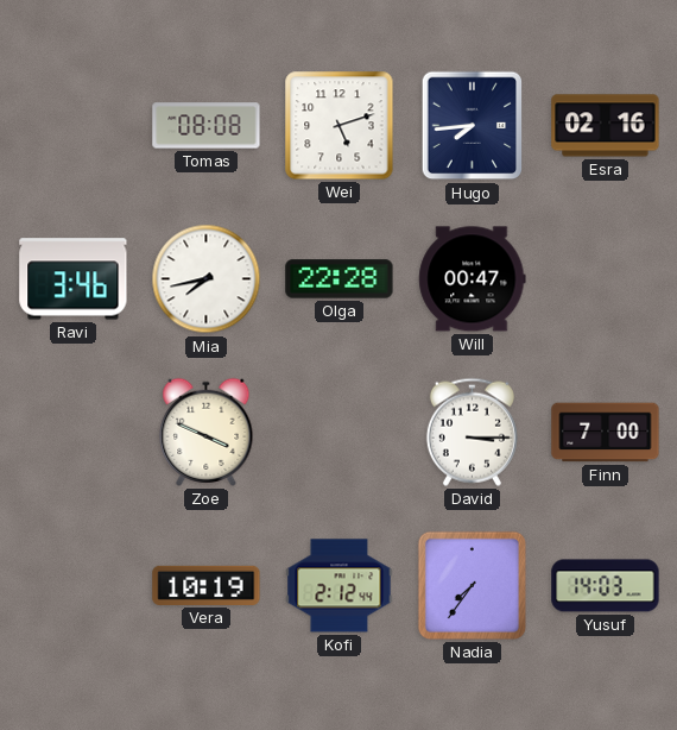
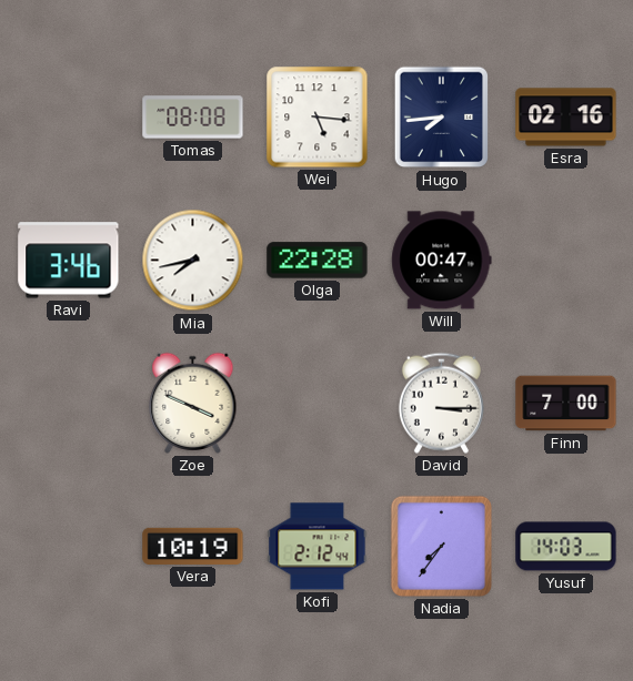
Wei: 5:12 -> 5:16 (318, 118)
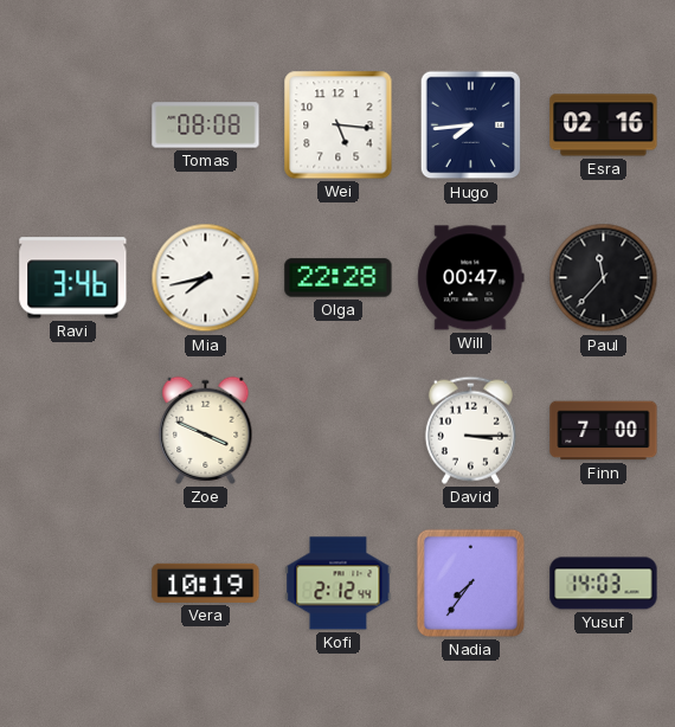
Paul: none -> 11:37 (604, 278)
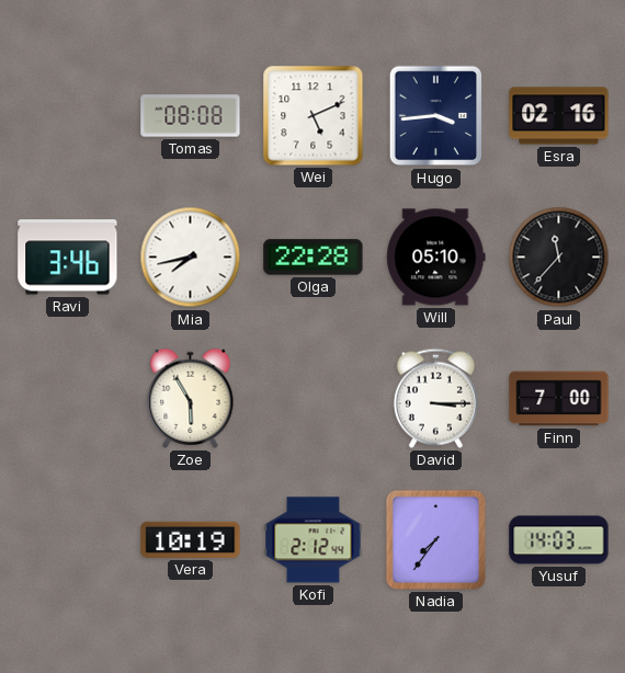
Wei: 5:16 -> 5:11 (314, 116)
Hugo: 7:44 -> 3:44 (436, 116)
Will: 00:47 -> 05:10 (436, 258)
Zoe: 3:49 -> 5:55 (191, 398)
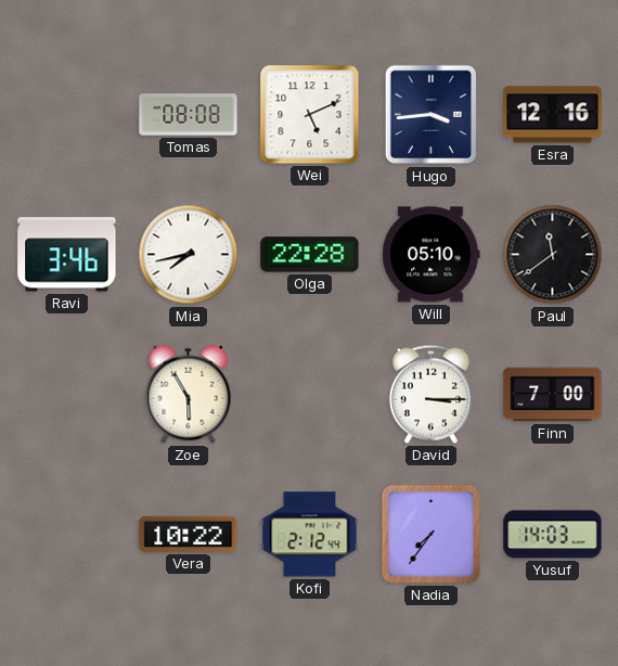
Esra: 02:16 -> 12:16 (553, 115)
Paul: 11:37 -> 11:39 (553, 255)
Vera: 10:19 -> 10:22 (189, 534)
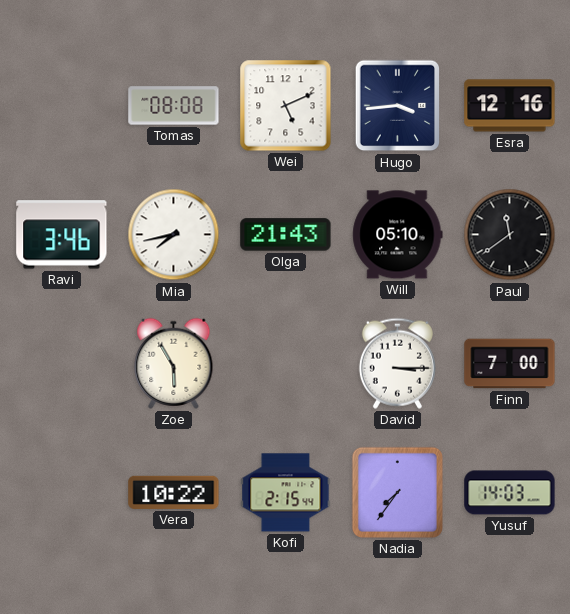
Olga: 22:28 -> 21:43 (286, 235)
Kofi: 2:12 -> 2:15 (286, 493)
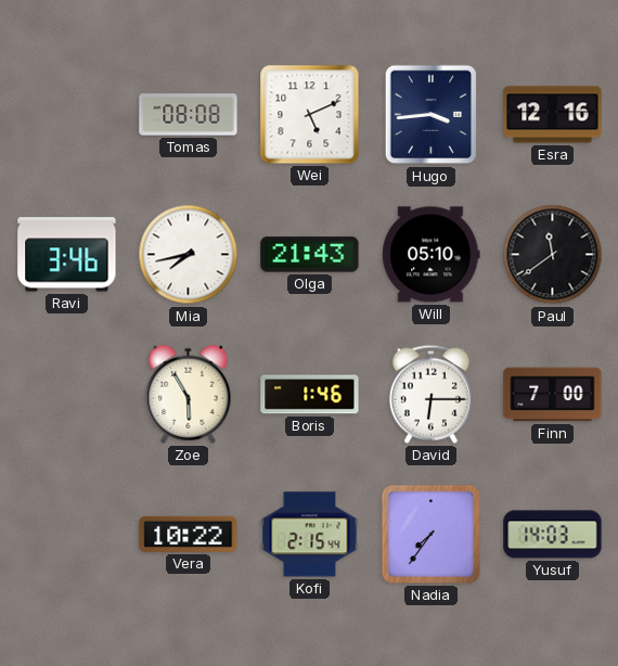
Boris: none -> 1:46 (310, 395)
David: 3:15 -> 6:15 (430, 394)
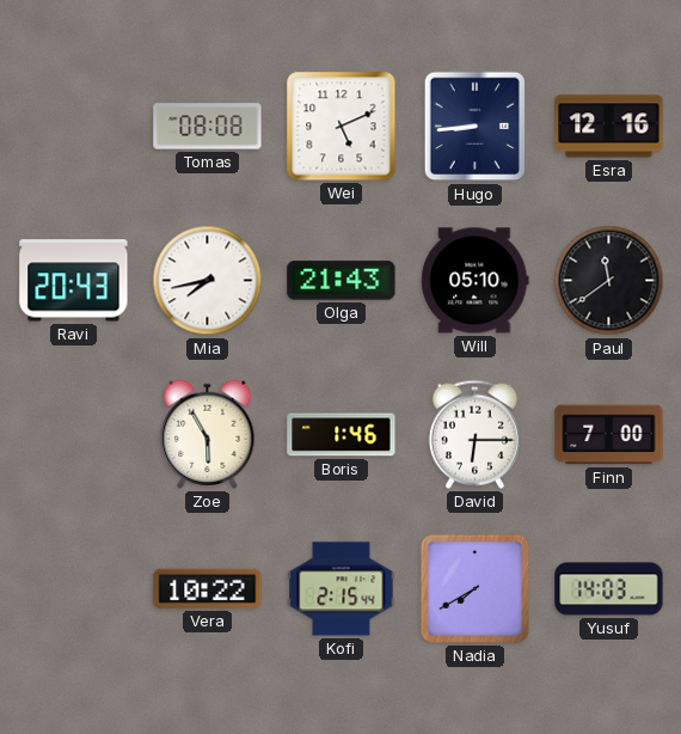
Hugo: 3:44 -> 8:44 (476, 127)
Ravi: 3:46 -> 20:43 (74, 281)
Nadia: 7:36 -> 7:40 (474, 588)
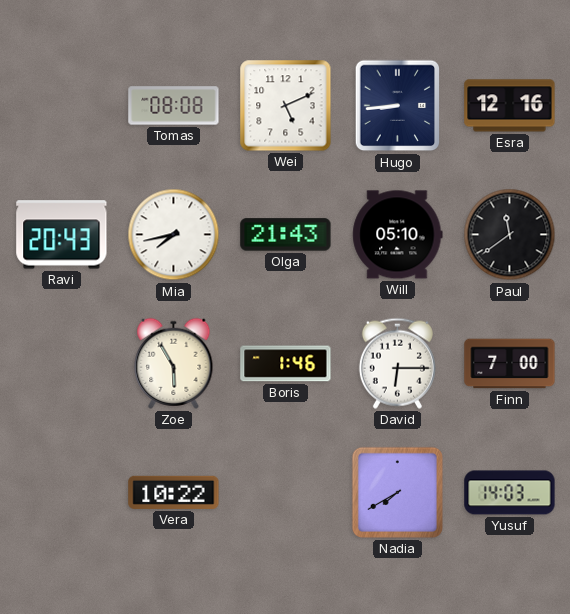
Kofi: 2:15 -> none (342, 589)
